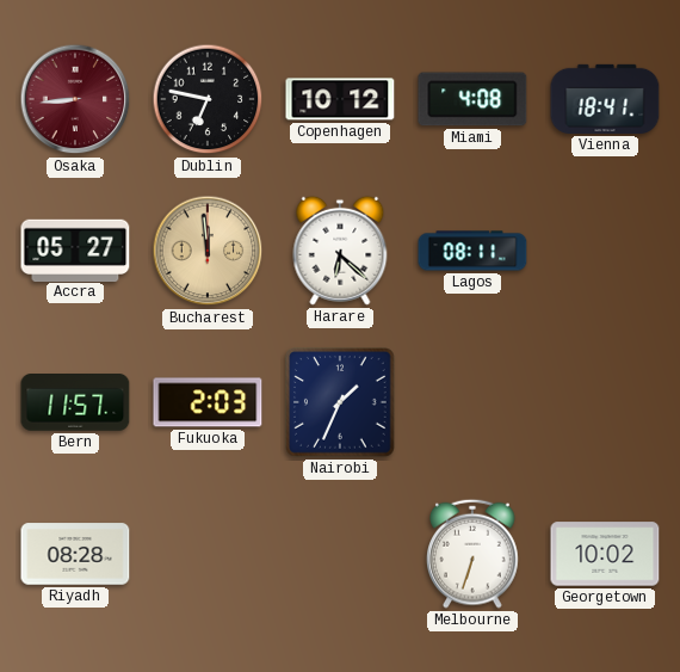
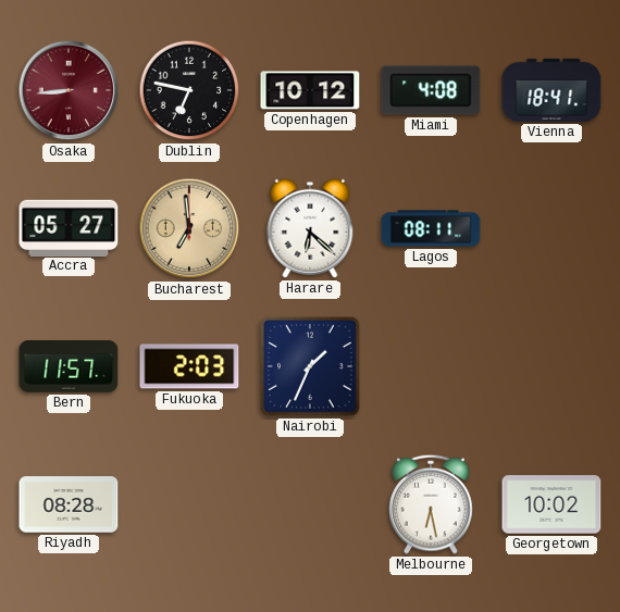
Bucharest: 11:59 -> 6:59 (189, 228)
Melbourne: 6:33 -> 6:28 (432, 504)
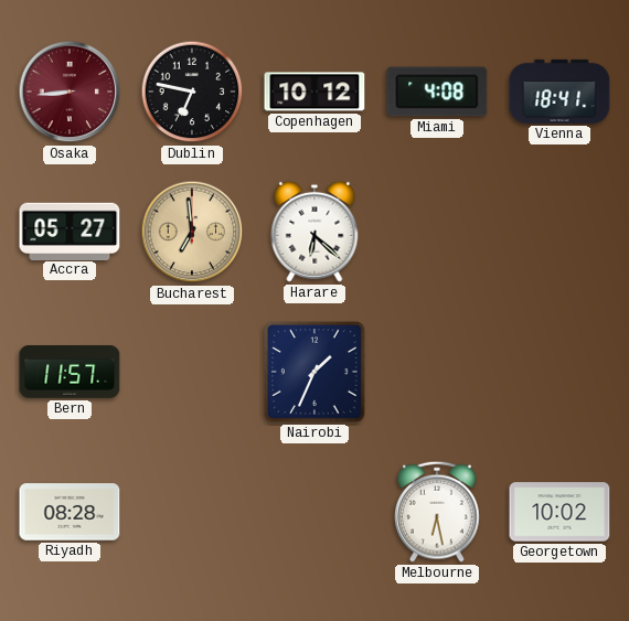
Lagos: 08:11 -> none (431, 228)
Fukuoka: 2:03 -> none (189, 366)
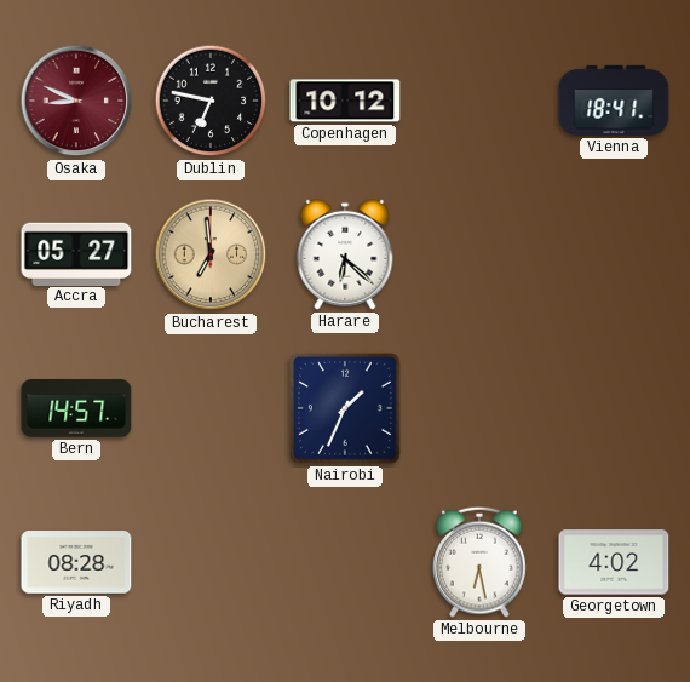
Osaka: 8:44 -> 8:49 (76, 101)
Miami: 4:08 -> none (437, 92)
Bern: 11:57 -> 14:57 (76, 409)
Georgetown: 10:02 -> 4:02 (614, 562)
